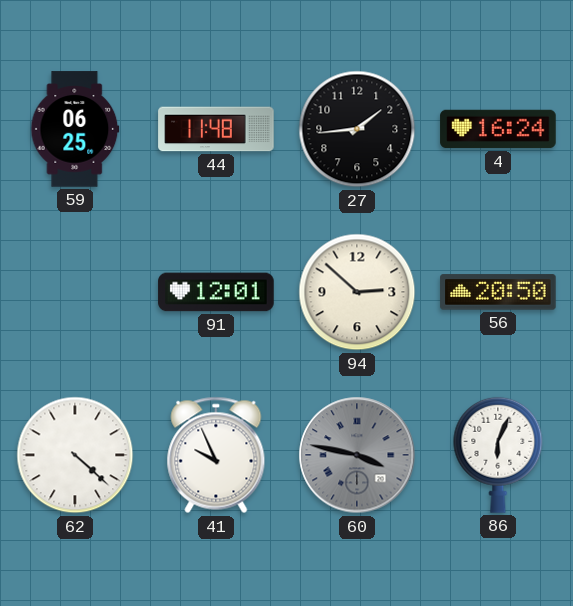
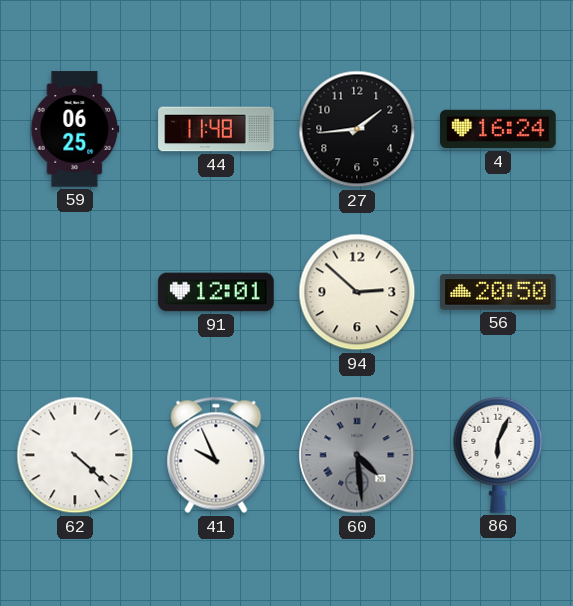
60: 3:47 -> 4:29 (357, 455)
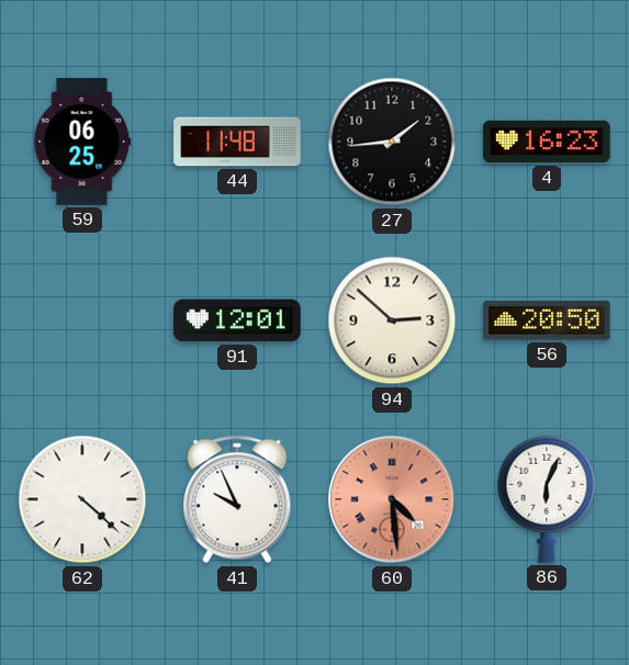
4: 16:24 -> 16:23 (547, 142)
60 dial: grey -> salmon (392, 499)
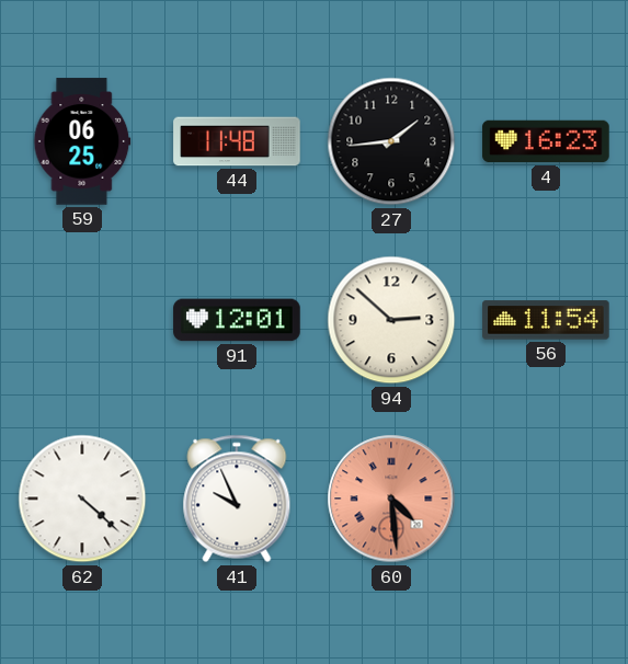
56: 20:50 -> 11:54 (546, 320)
86: 6:04 -> none (547, 499)
